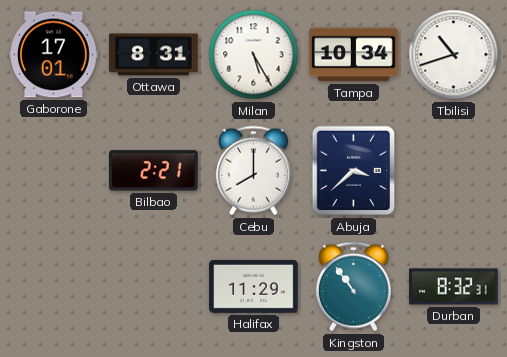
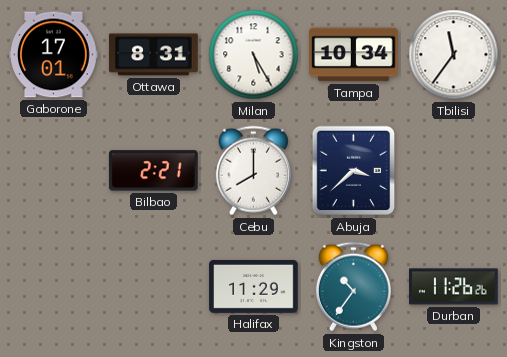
Tbilisi: 10:42 -> 11:36 (454, 55)
Kingston: 10:54 -> 10:36 (353, 287)
Durban: 8:32 -> 11:26 (454, 287)
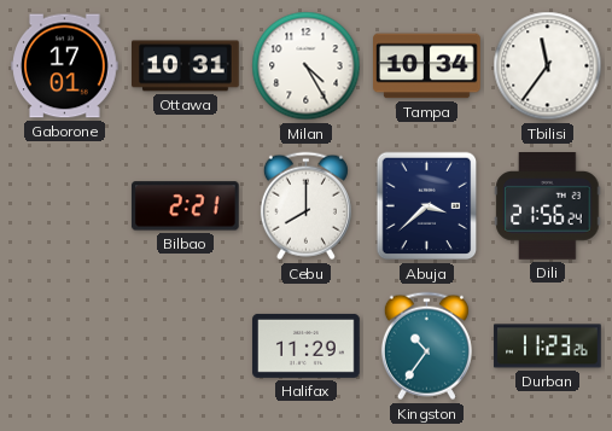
Ottawa: 8:31 -> 10:31 (186, 66)
Milan: 5:25 -> 4:25 (307, 66)
Dili: none -> 21:56 (548, 206)
Durban: 11:26 -> 11:23 (548, 346)
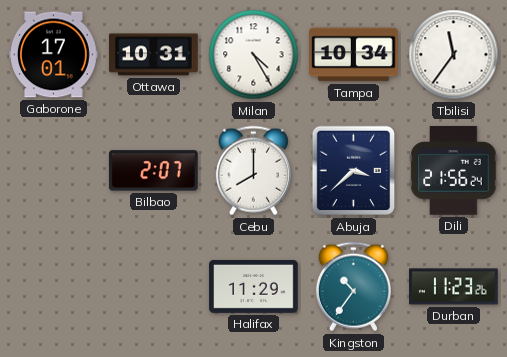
Bilbao: 2:21 -> 2:07 (153, 171)
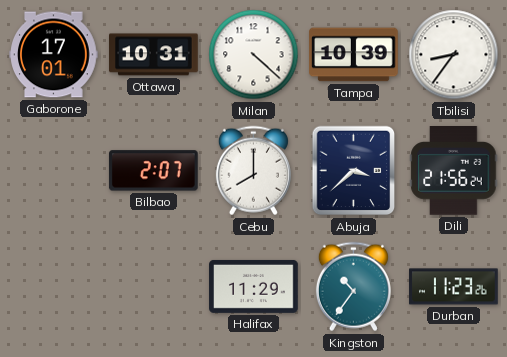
Milan: 4:25 -> 4:22 (254, 55)
Tampa: 10:34 -> 10:39 (354, 55)
Tbilisi: 11:36 -> 8:36 (454, 55)
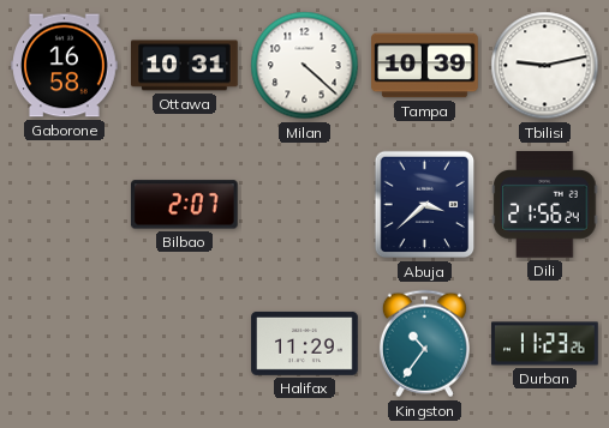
Gaborone: 17:01 -> 16:58 (65, 66)
Tbilisi: 8:36 -> 9:13 (545, 66)
Cebu: 8:00 -> none (253, 171)
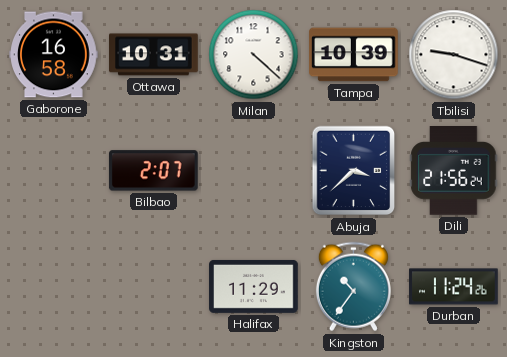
Tbilisi: 9:13 -> 9:18 (454, 55)
Durban: 11:23 -> 11:24 (454, 287)
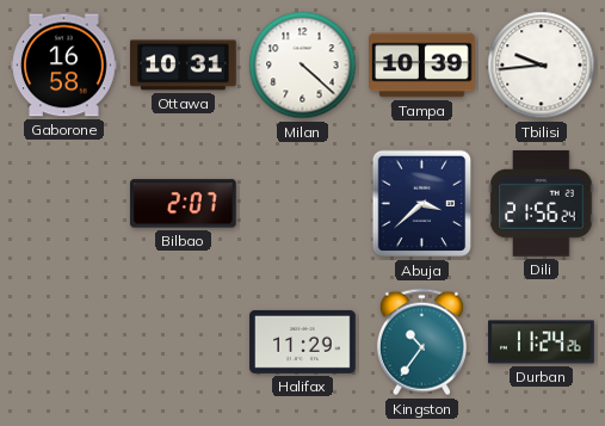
Tbilisi: 9:18 -> 9:44 (542, 66)
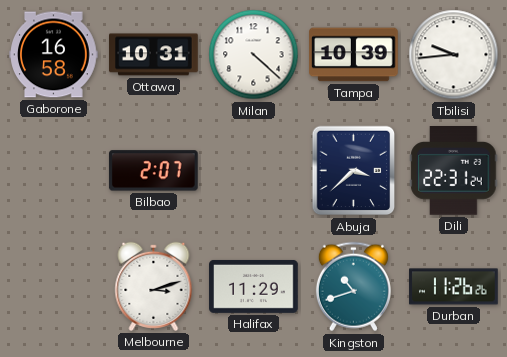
Dili: 21:56 -> 22:31 (454, 171)
Melbourne: none -> 3:12 (154, 286)
Kingston: 10:36 -> 10:42 (353, 287)
Durban: 11:24 -> 11:26 (454, 287)
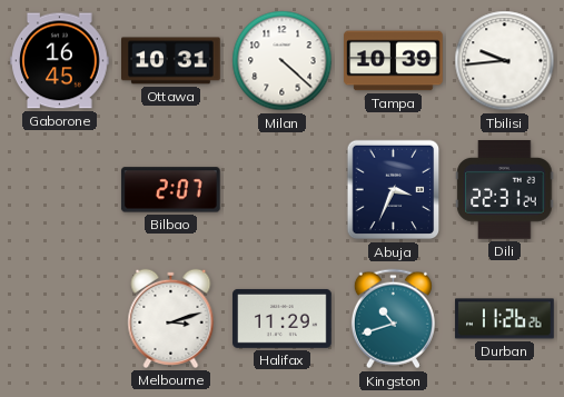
Gaborone: 16:58 -> 16:45 (60, 61)
Abuja: 3:38 -> 3:34 (394, 190)
